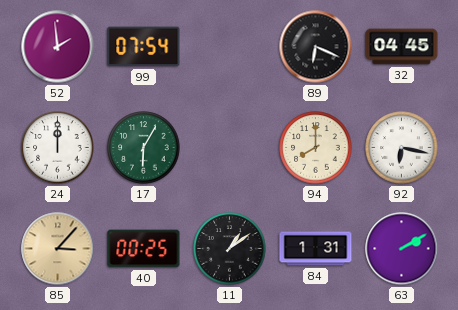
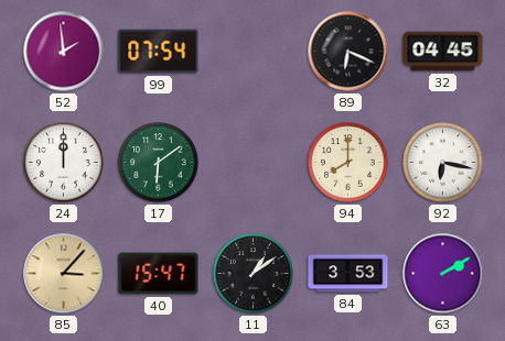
17: 6:05 -> 6:09 (159, 163)
40: 00:25 -> 15:47 (159, 274)
84: 1:31 -> 3:53 (348, 274)
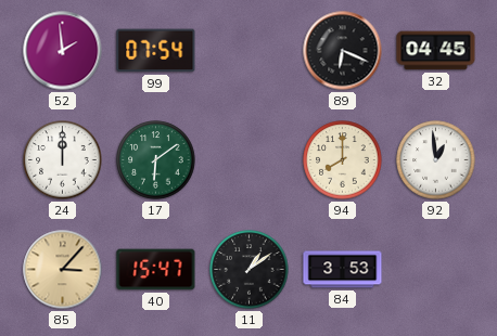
92: 6:17 -> 12:59 (436, 160)
63: 2:10 -> none (443, 274)
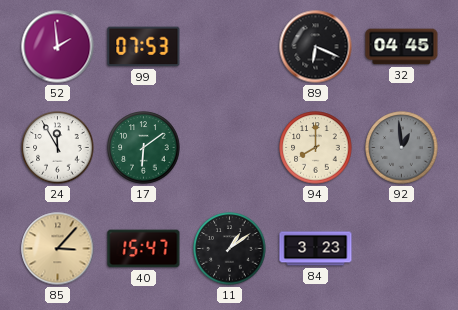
99: 07:54 -> 07:53 (144, 47)
24: 12:00 -> 11:55 (58, 148)
92 dial: white -> grey (402, 148)
84: 3:53 -> 3:23 (316, 249)
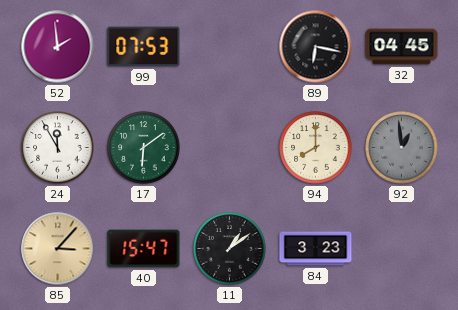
89: 6:19 -> 6:17 (316, 47)
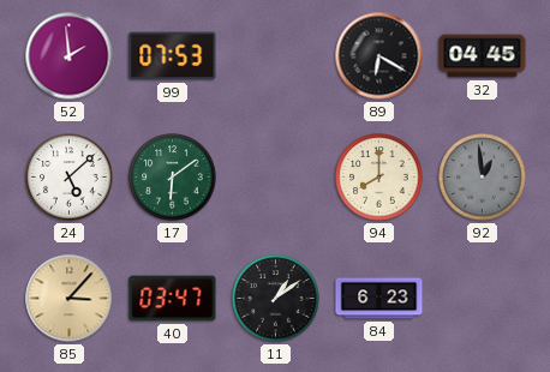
89: 6:17 -> 6:20 (379, 56)
24: 11:55 -> 5:08 (70, 178)
40: 15:47 -> 03:47 (173, 299)
84: 3:23 -> 6:23 (379, 299)
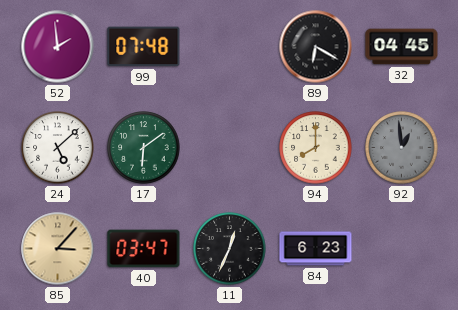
99: 07:53 -> 07:48 (144, 47)
11: 1:09 -> 12:34 (230, 249)
